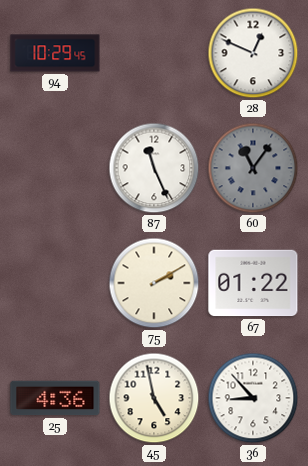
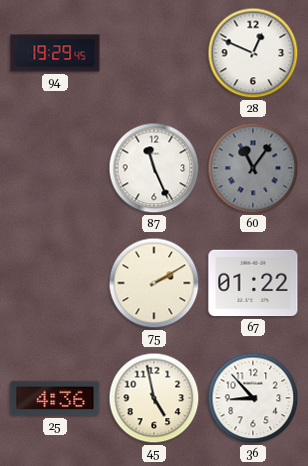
94: 10:29 -> 19:29 (55, 53)
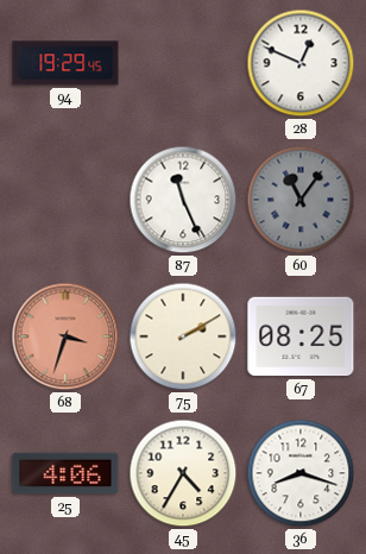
68: none -> 3:33 (65, 336)
67: 01:22 -> 08:25 (301, 336)
25: 4:36 -> 4:06 (65, 473)
45: 4:58 -> 4:35 (183, 473)
36: 8:53 -> 8:18 (301, 473)
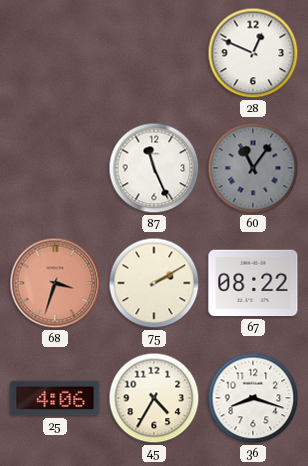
94: 19:29 -> none (65, 63)
67: 08:25 -> 08:22 (253, 283)
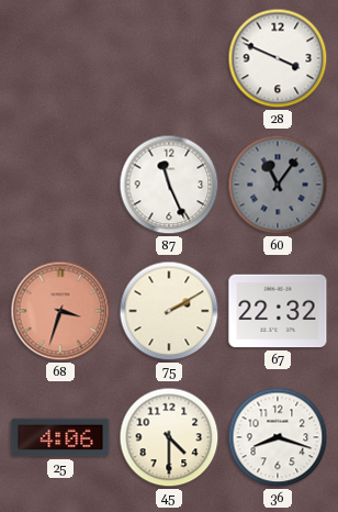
28: 12:49 -> 3:49 (278, 58)
67: 08:22 -> 22:32 (278, 311)
45: 4:35 -> 4:30 (169, 437)
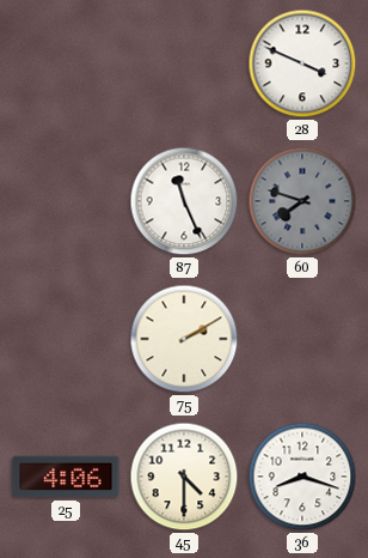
60: 11:06 -> 7:48 (302, 201)
68: 3:33 -> none (60, 311)
67: 22:32 -> none (278, 311)
